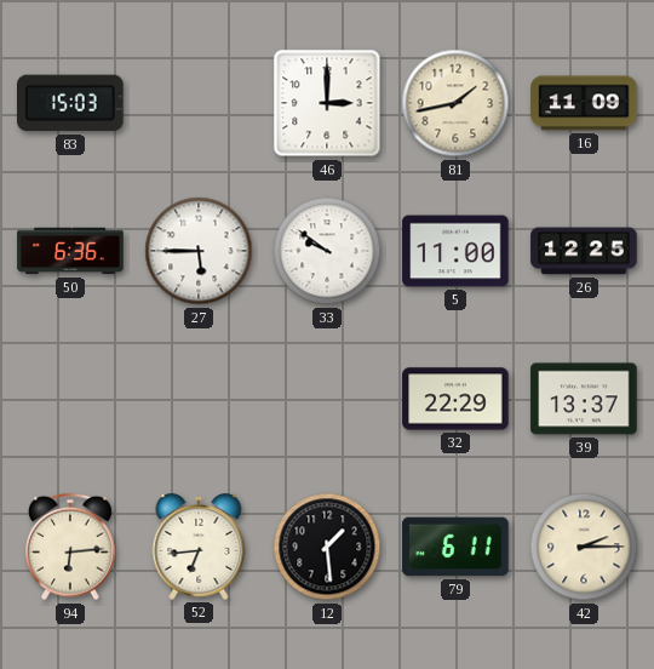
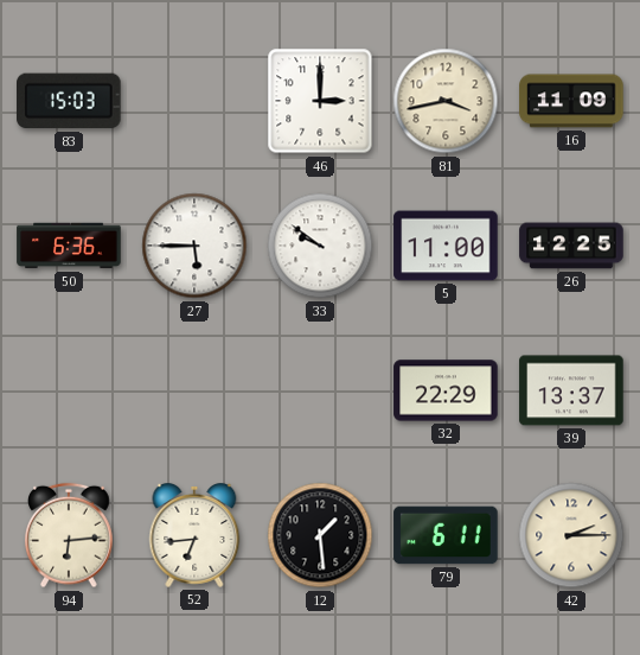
81: 1:43 -> 3:43 (446, 101)
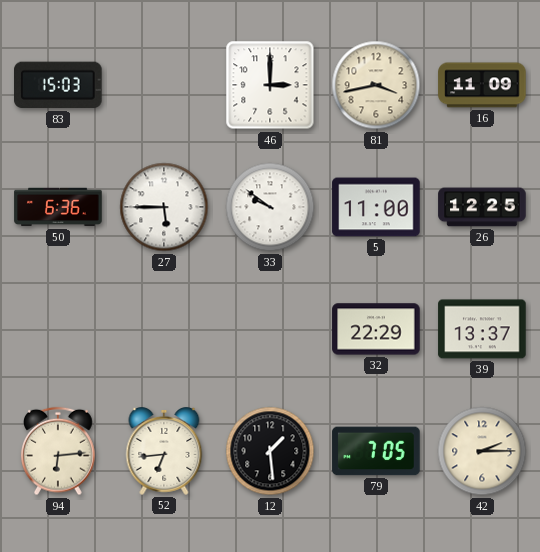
79: 6:11 -> 7:05 (376, 451)
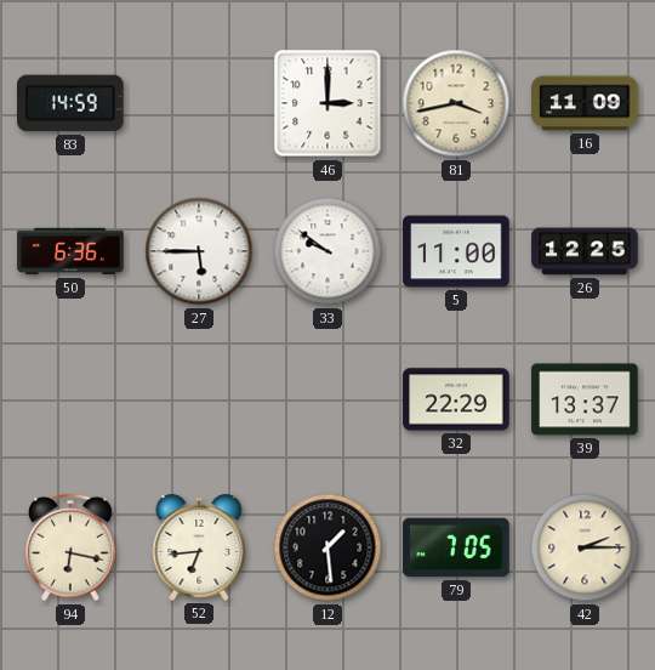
83: 15:03 -> 14:59 (70, 103)
94: 6:14 -> 6:17 (72, 547)
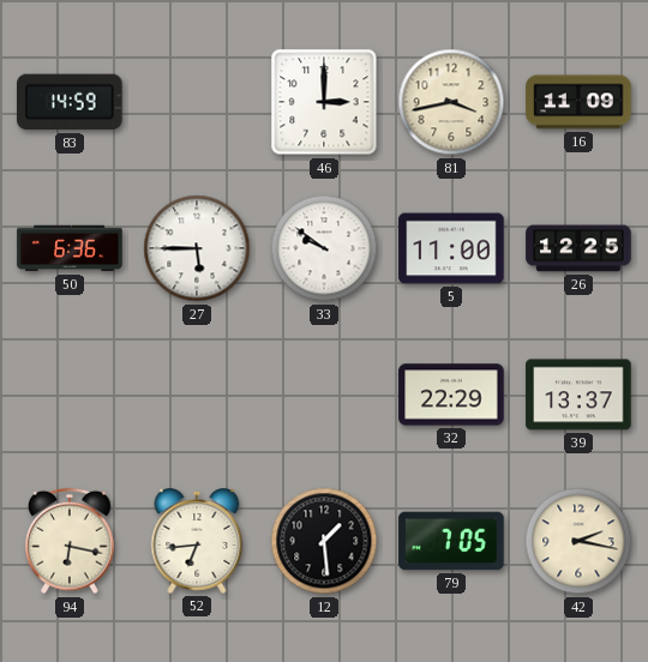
42: 2:15 -> 2:17 (578, 541)
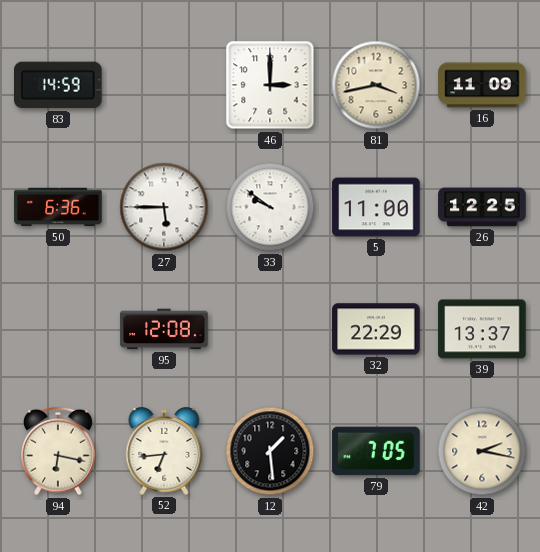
95: none -> 12:08 (164, 329)
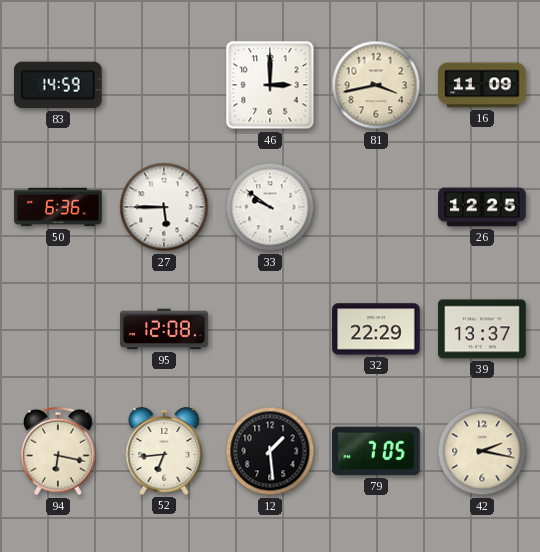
5: 11:00 -> none (376, 207)
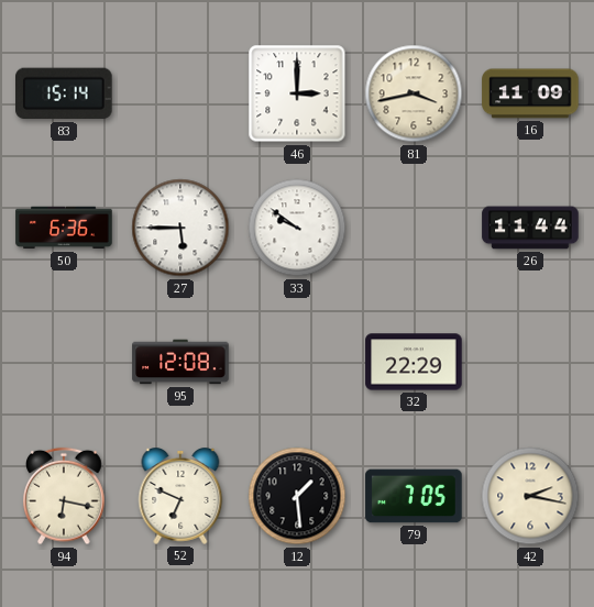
83: 14:59 -> 15:14 (64, 93)
26: 12:25 -> 11:44 (530, 228)
39: 13:37 -> none (482, 329)
52: 6:44 -> 6:49 (180, 497)
